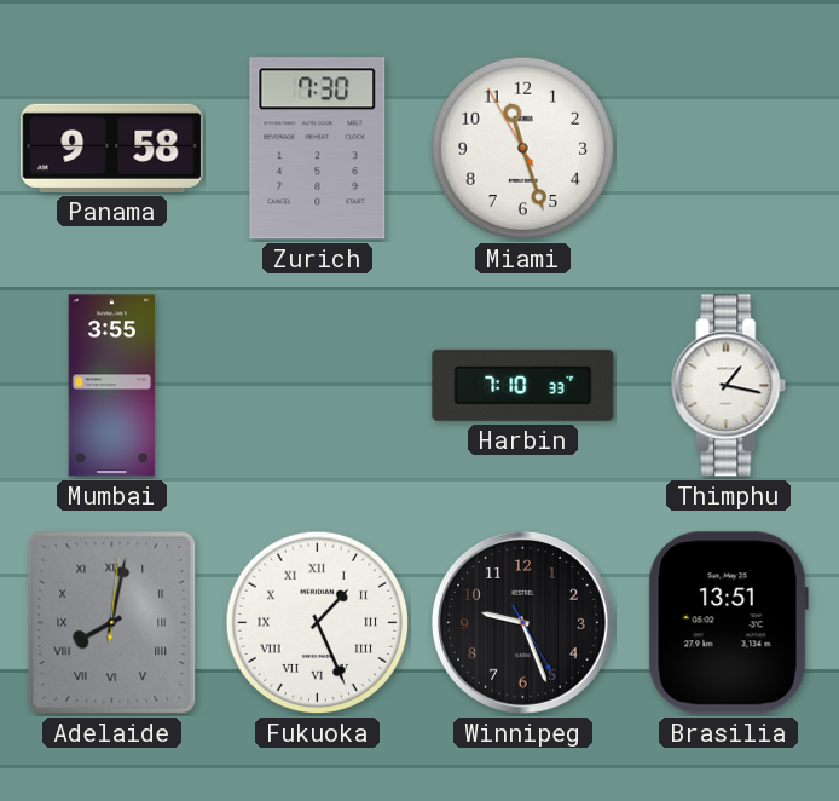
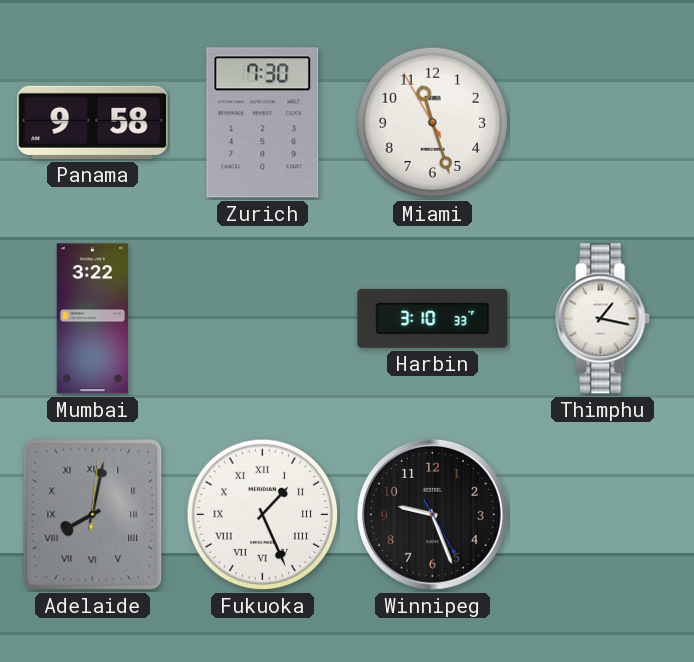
Mumbai: 3:55 -> 3:22 (93, 319)
Harbin: 7:10 -> 3:10 (433, 318)
Brasilia: 13:51 -> none (728, 623)
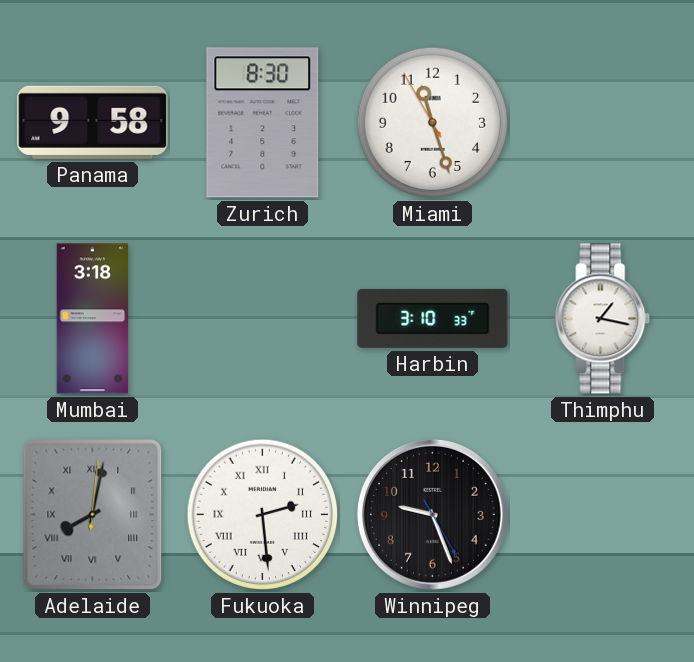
Zurich: 7:30 -> 8:30 (263, 123)
Mumbai: 3:22 -> 3:18 (93, 319)
Fukuoka: 1:26 -> 2:29 (263, 515)
